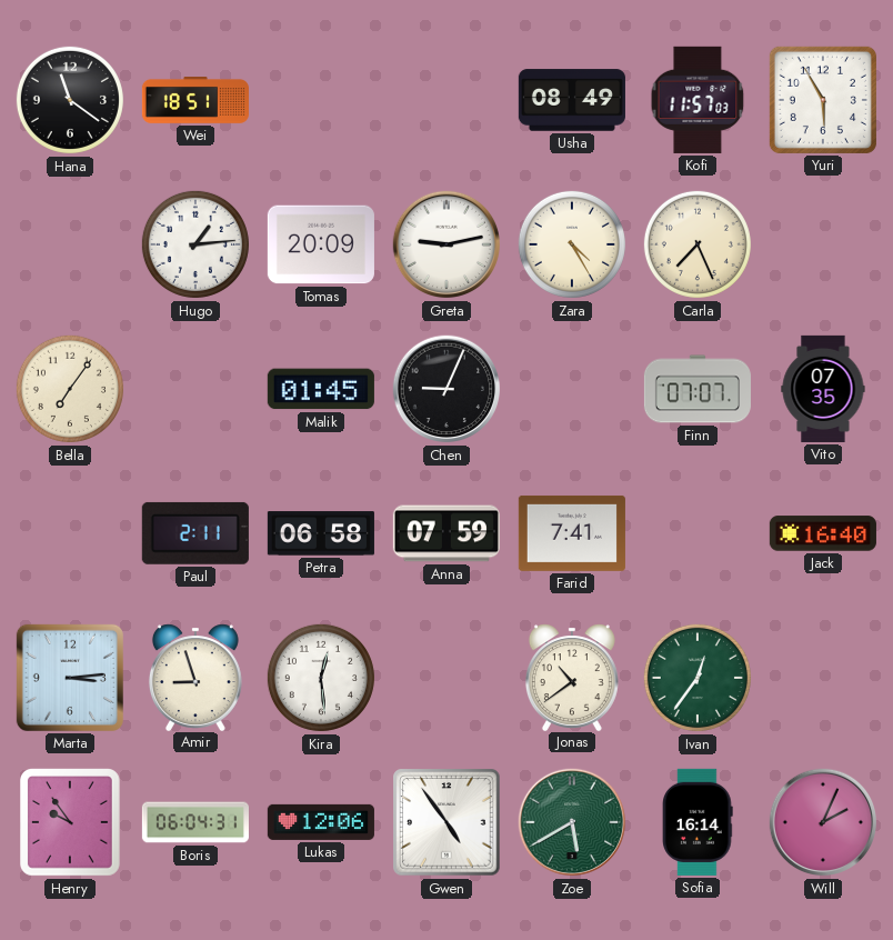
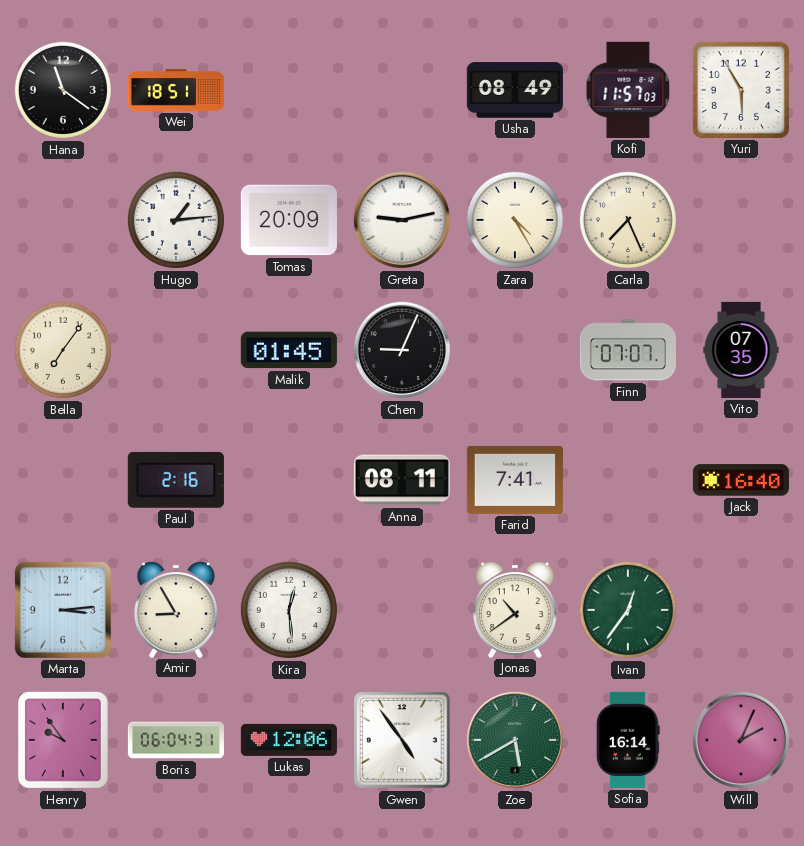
Paul: 2:11 -> 2:16 (176, 480)
Petra: 06:58 -> none (321, 533)
Anna: 07:59 -> 08:11 (402, 480)
Amir: 8:57 -> 8:55 (176, 609)
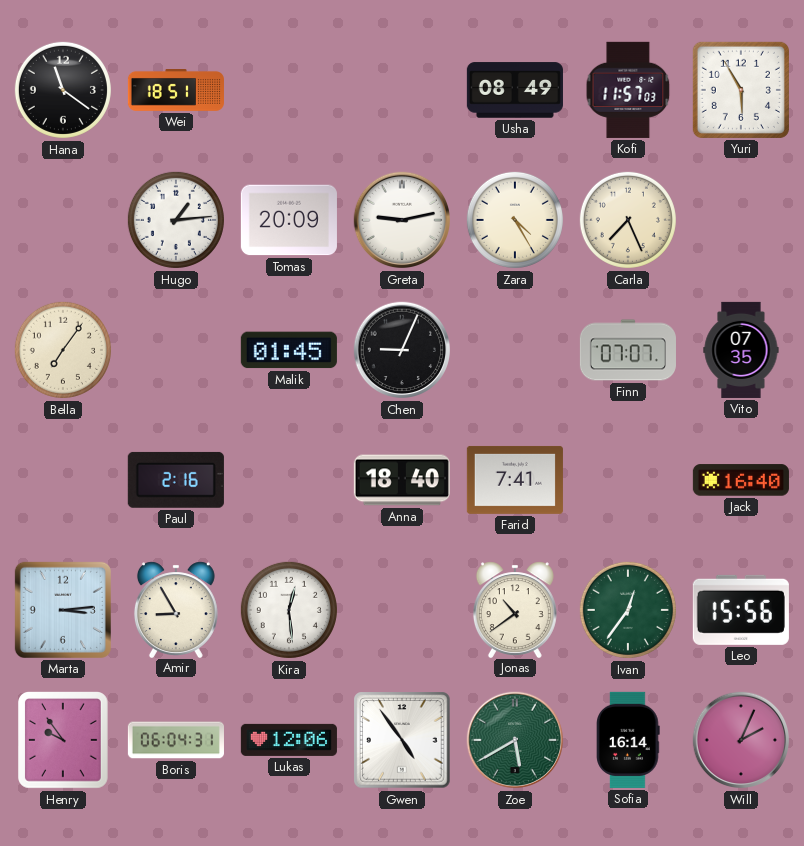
Anna: 08:11 -> 18:40 (402, 480)
Leo: none -> 15:56 (741, 610)
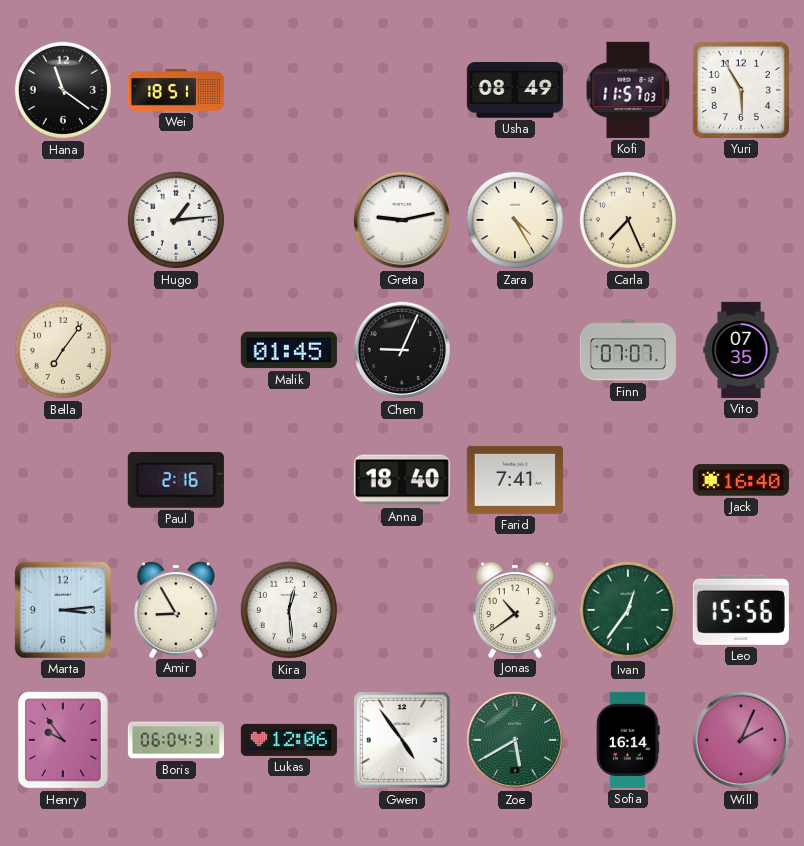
Tomas: 20:09 -> none (289, 220)
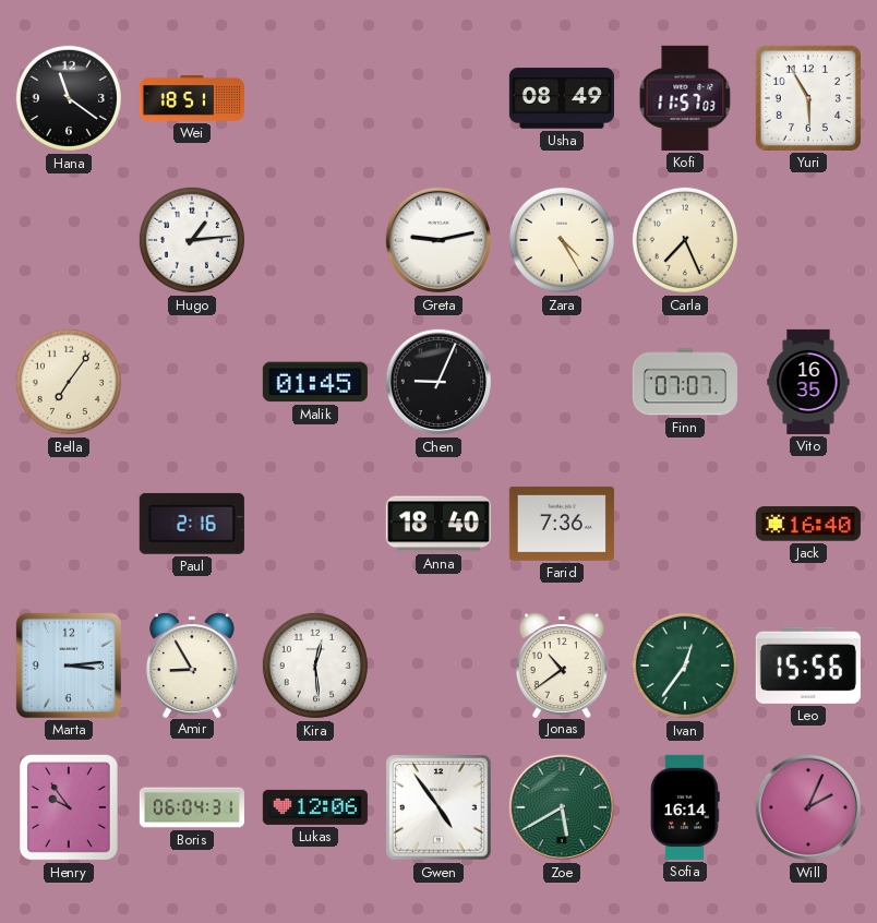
Vito: 07:35 -> 16:35 (808, 382)
Farid: 7:41 -> 7:36 (562, 524)
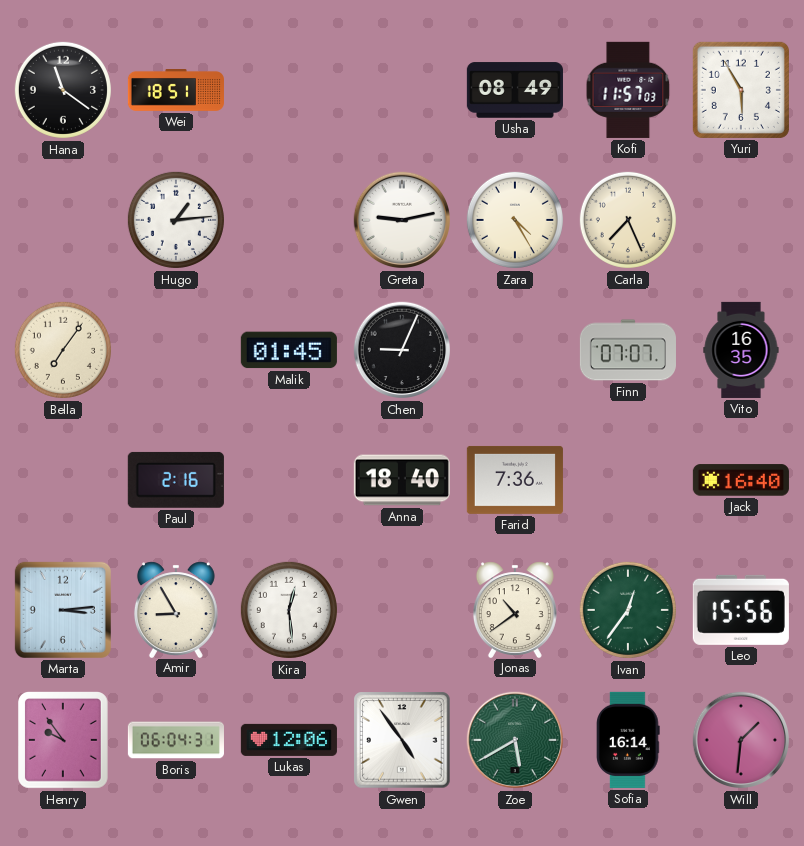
Will: 2:04 -> 1:31 (741, 740)
